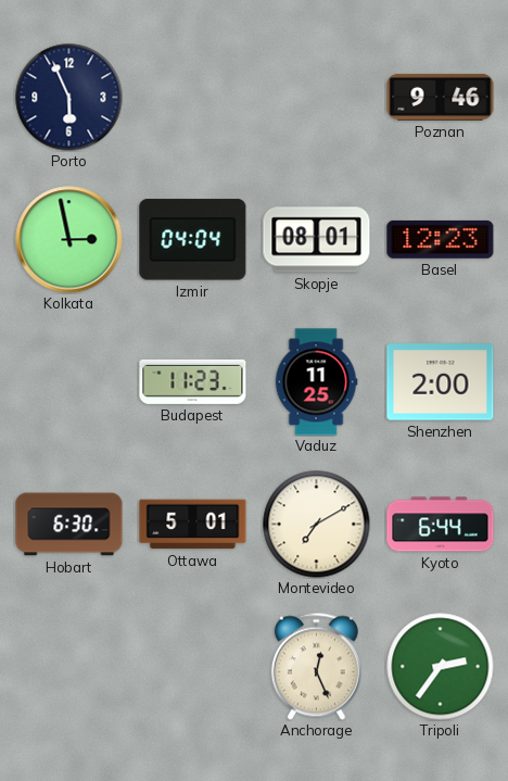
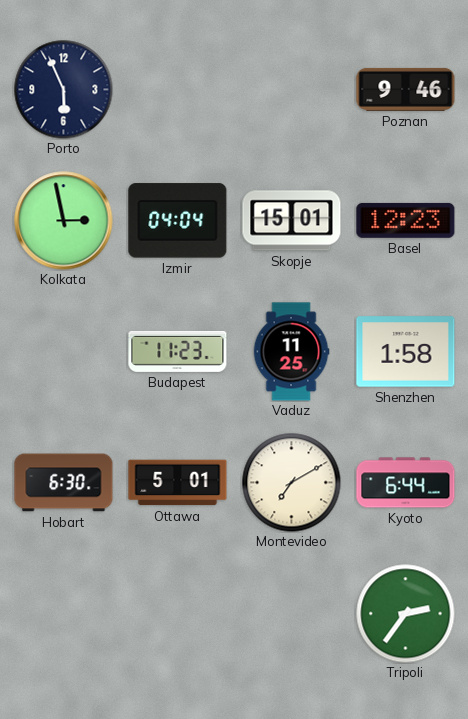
Skopje: 08:01 -> 15:01 (292, 221)
Shenzhen: 2:00 -> 1:58 (406, 352)
Anchorage: 12:26 -> none (316, 666)
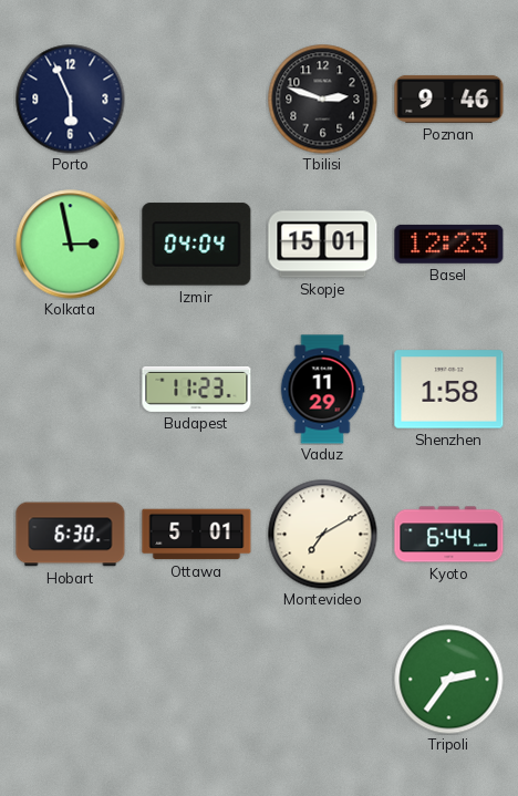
Tbilisi: none -> 2:48 (323, 100)
Vaduz: 11:25 -> 11:29 (322, 390)
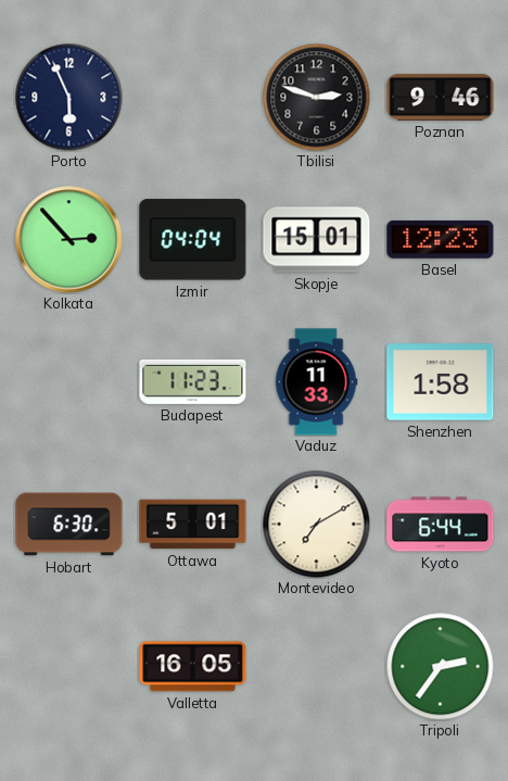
Kolkata: 2:58 -> 2:53 (69, 240)
Vaduz: 11:29 -> 11:33 (316, 382)
Valletta: none -> 16:05 (193, 667)
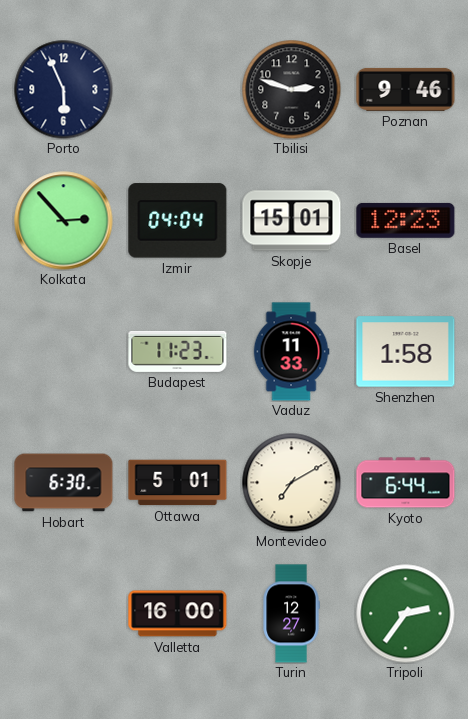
Valletta: 16:05 -> 16:00 (178, 614)
Turin: none -> 12:27 (291, 614)
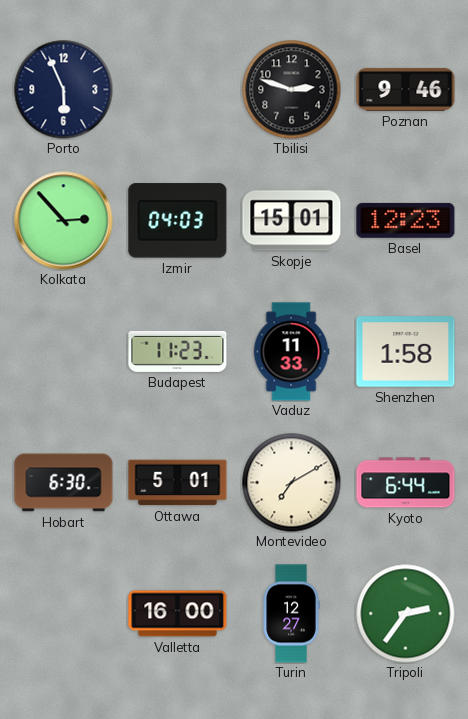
Izmir: 04:04 -> 04:03 (178, 221)
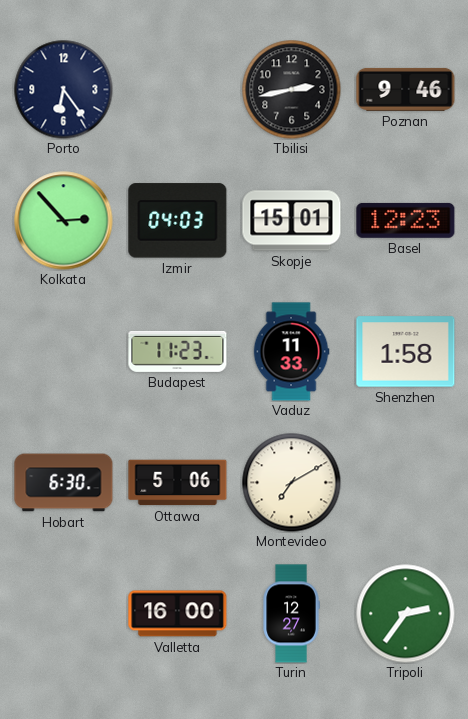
Porto: 5:56 -> 6:24 (64, 90)
Tbilisi: 2:48 -> 2:43 (292, 90)
Ottawa: 5:01 -> 5:06 (178, 483)
Kyoto: 6:44 -> none (406, 483)
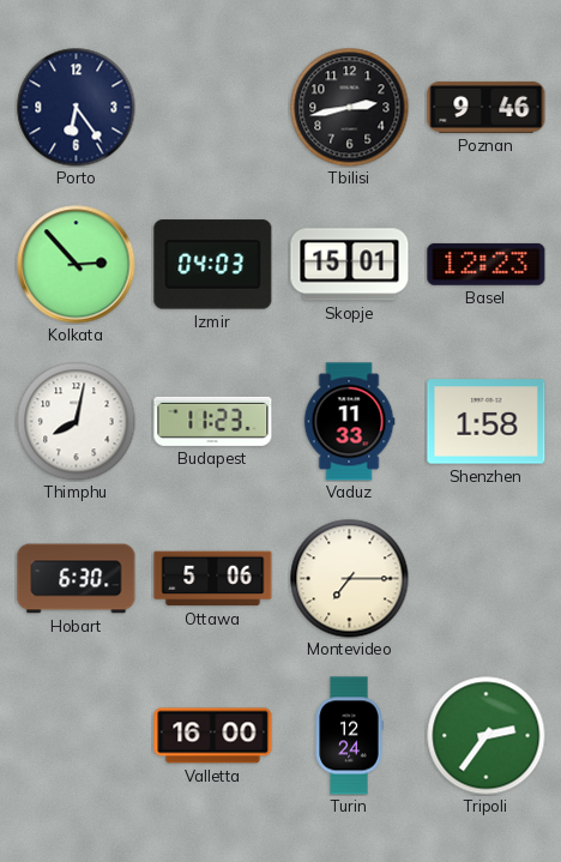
Thimphu: none -> 8:02 (77, 422)
Montevideo: 7:10 -> 7:15 (350, 579)
Turin: 12:27 -> 12:24 (349, 736)
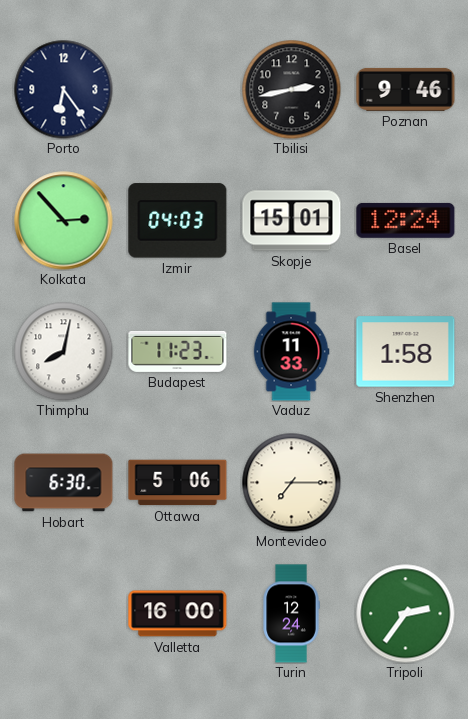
Basel: 12:23 -> 12:24 (406, 220)
